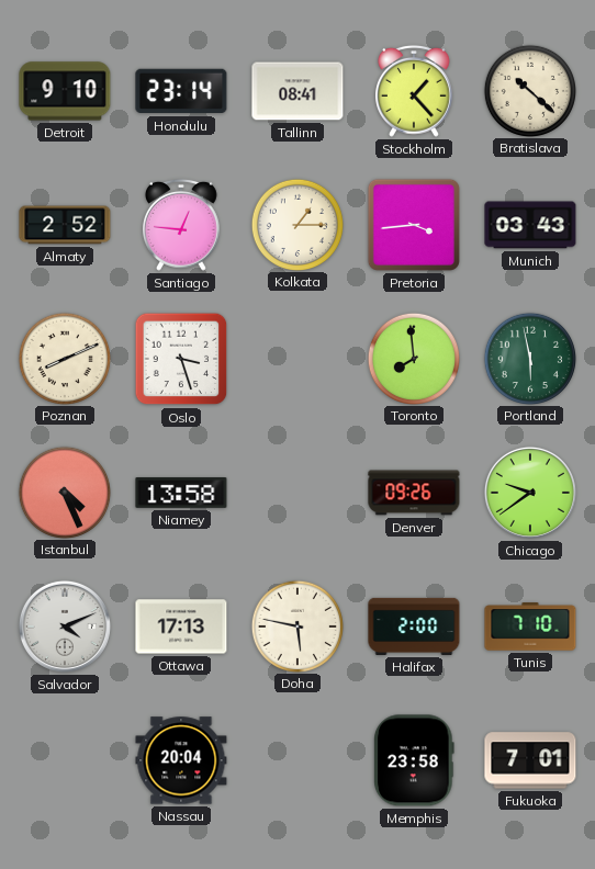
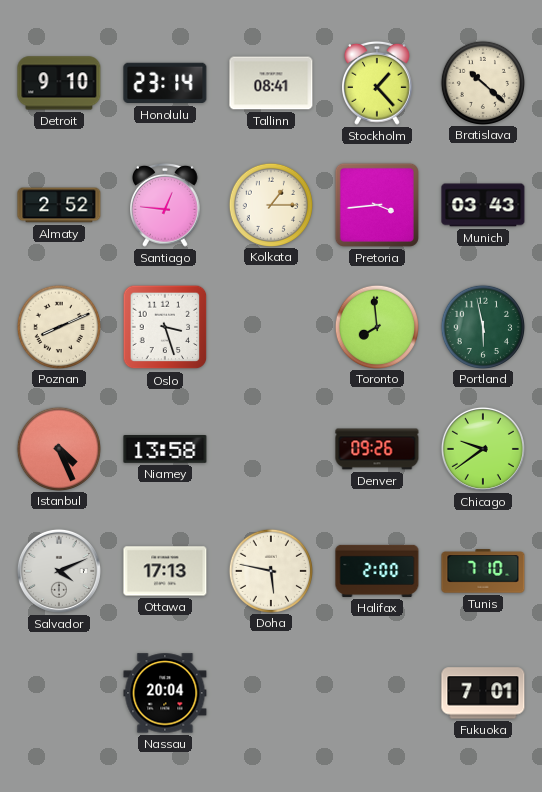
Memphis: 23:58 -> none (415, 760)
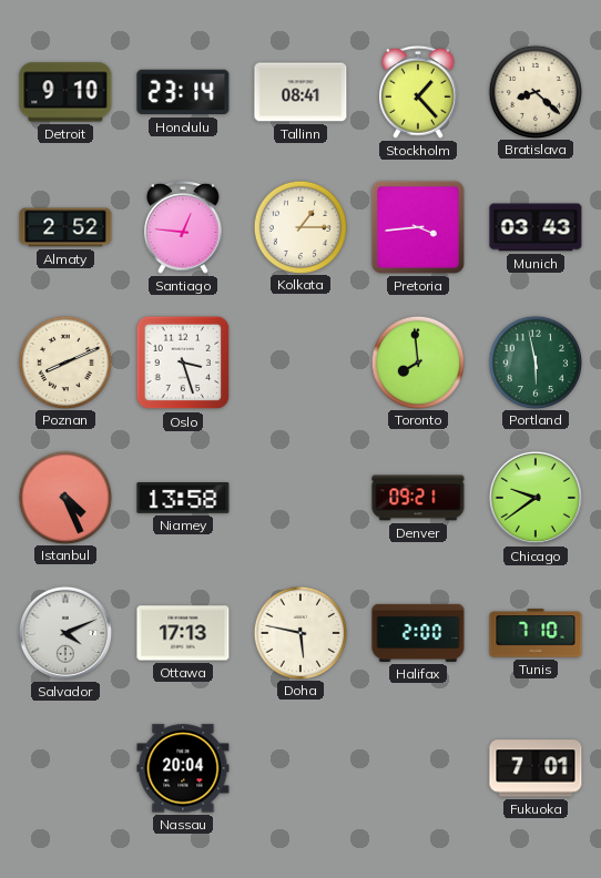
Bratislava: 10:22 -> 8:22 (534, 91)
Denver: 09:26 -> 09:21 (418, 498)
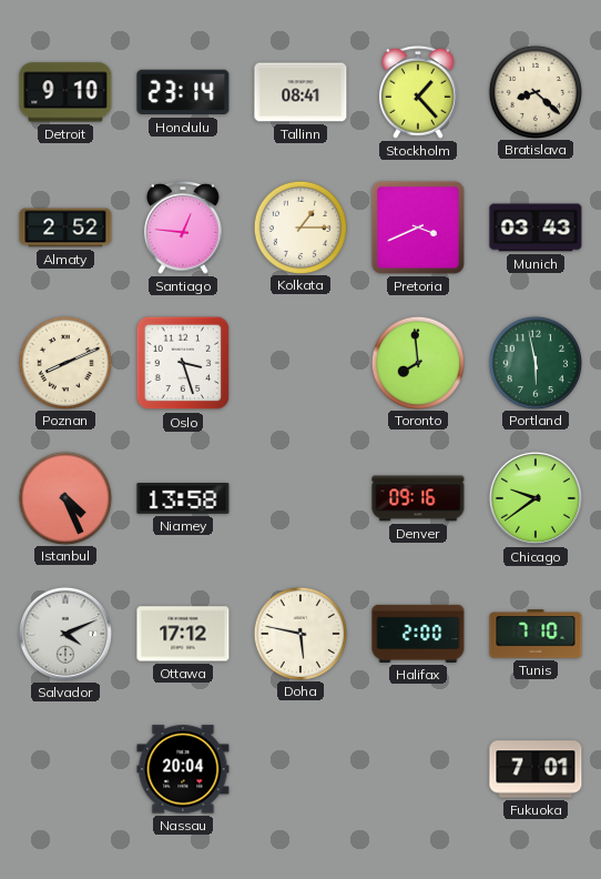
Pretoria: 3:44 -> 3:41 (418, 228)
Denver: 09:21 -> 09:16 (418, 498)
Ottawa: 17:13 -> 17:12 (183, 634)
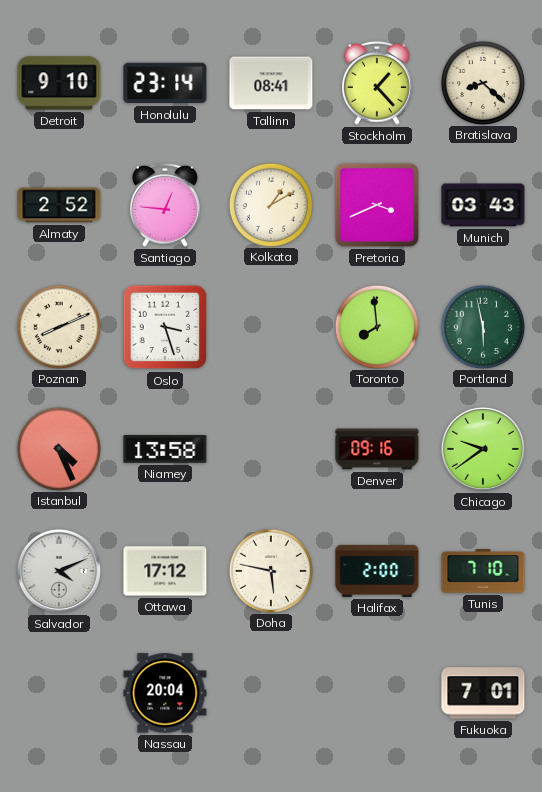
Kolkata: 1:15 -> 1:10 (270, 204)
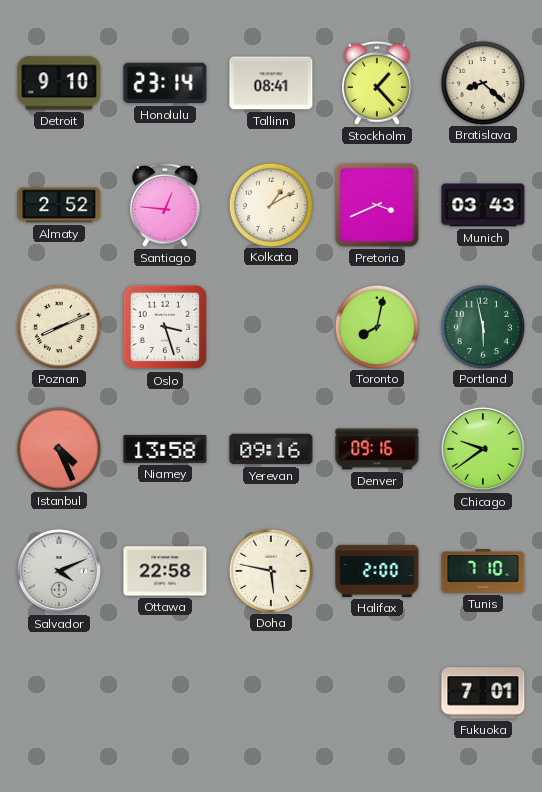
Toronto: 7:59 -> 8:02 (376, 326)
Yerevan: none -> 09:16 (271, 449)
Ottawa: 17:12 -> 22:58 (165, 571)
Nassau: 20:04 -> none (165, 693)
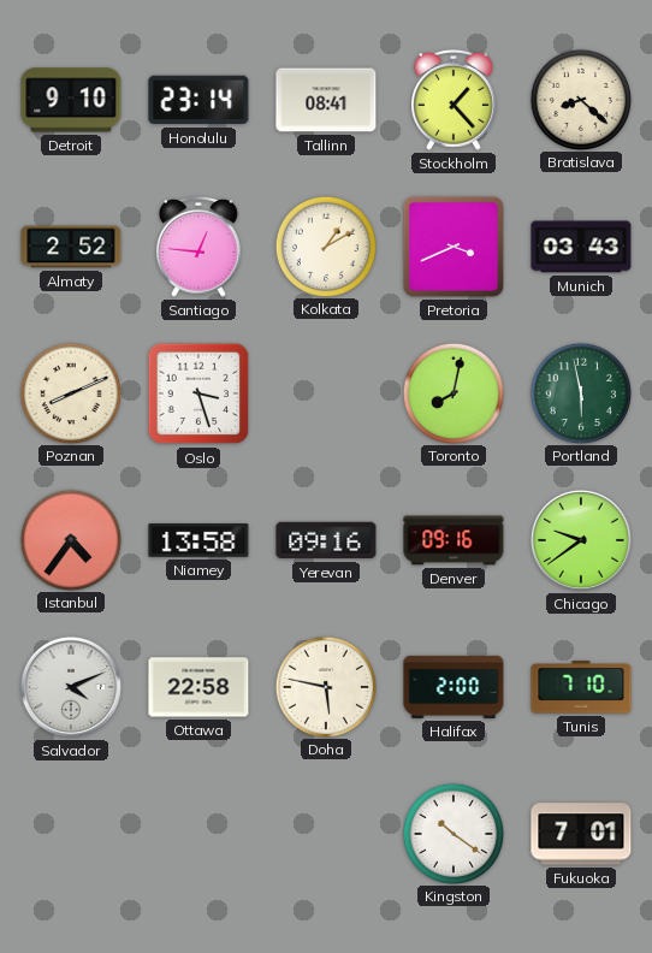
Istanbul: 4:26 -> 4:36 (70, 539)
Kingston: none -> 10:21 (452, 833)
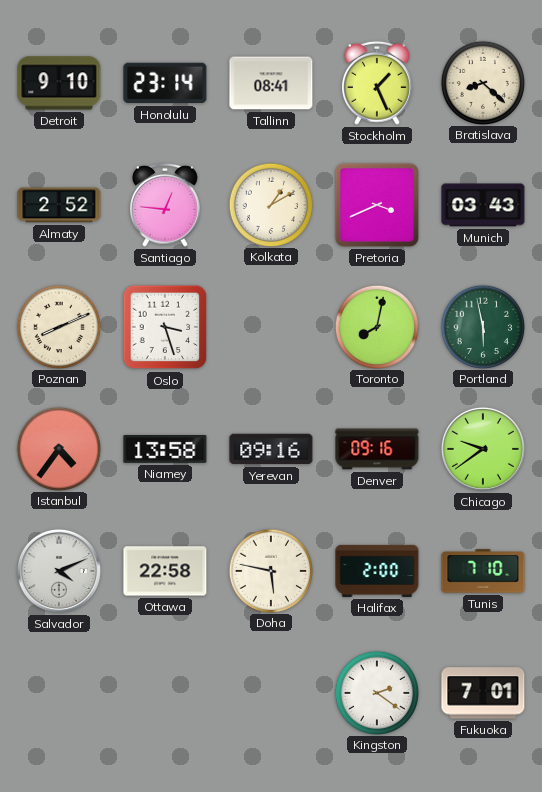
Stockholm: 1:23 -> 1:26 (378, 83)
Kingston: 10:21 -> 2:21 (376, 692)
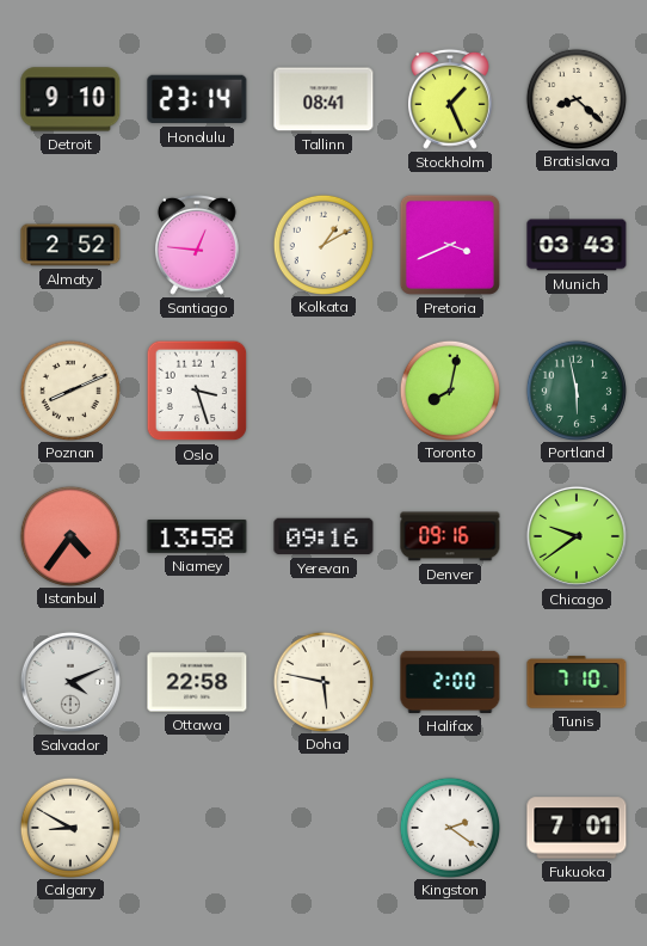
Calgary: none -> 8:50 (69, 827)
